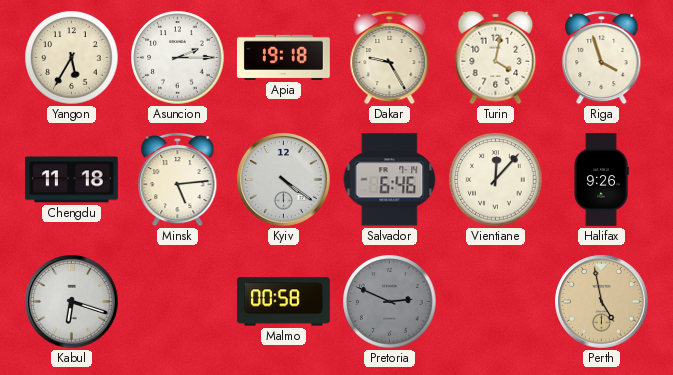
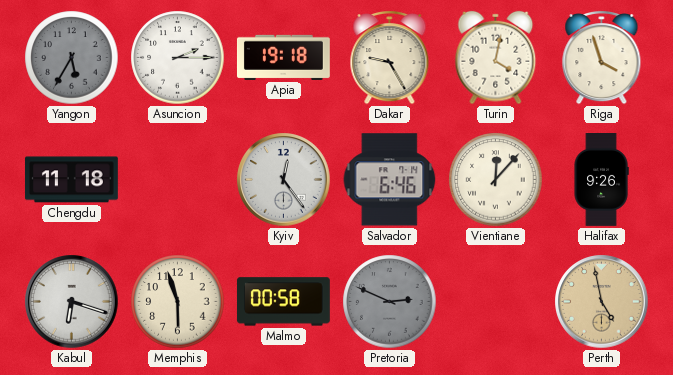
Yangon dial: cream -> grey (72, 58)
Minsk: 5:14 -> none (178, 180)
Kyiv: 4:21 -> 12:24 (284, 180)
Memphis: none -> 5:57 (178, 302)
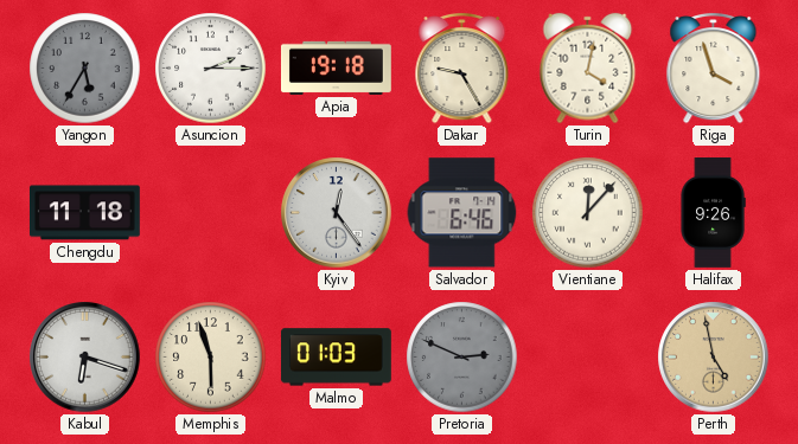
Malmo: 00:58 -> 01:03 (336, 358)
